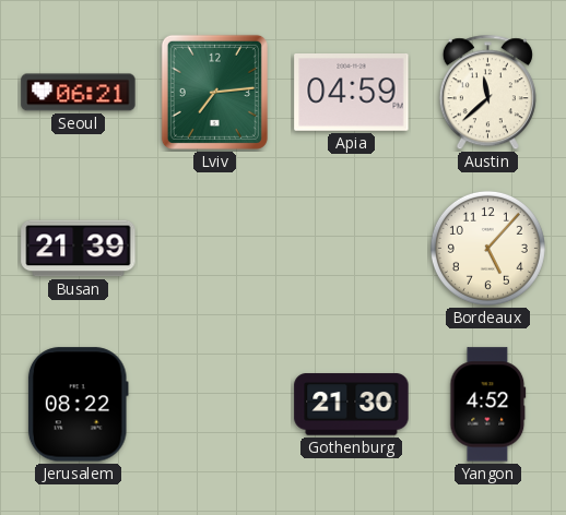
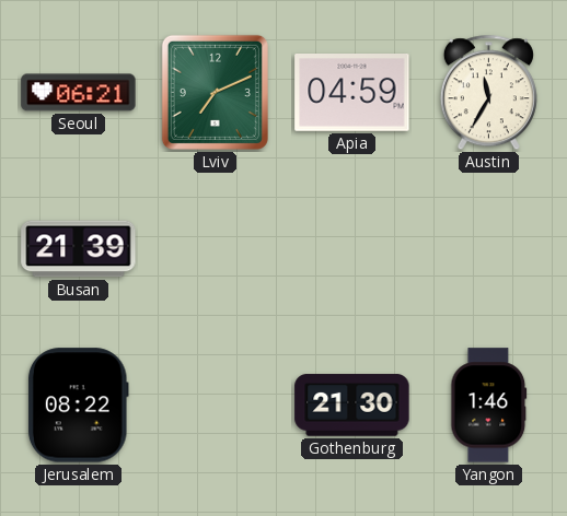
Lviv: 7:14 -> 7:11 (215, 92)
Austin: 11:38 -> 11:35 (488, 93)
Bordeaux: 5:07 -> none (487, 248)
Yangon: 4:52 -> 1:46 (489, 406)
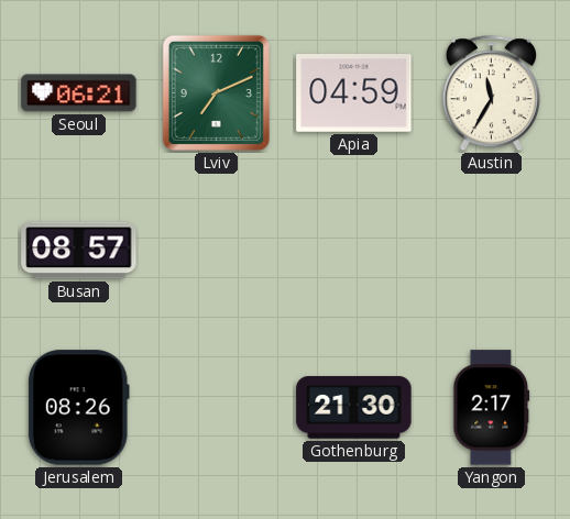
Busan: 21:39 -> 08:57 (79, 251)
Jerusalem: 08:22 -> 08:26 (78, 408)
Yangon: 1:46 -> 2:17 (492, 408)
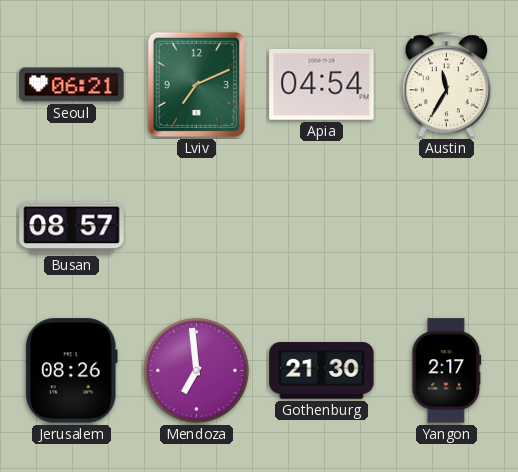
Apia: 04:59 -> 04:54 (322, 85)
Mendoza: none -> 6:59 (196, 370)
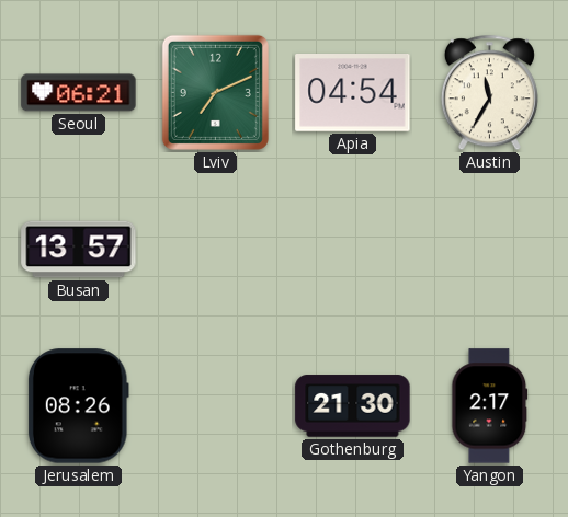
Busan: 08:57 -> 13:57 (79, 250)
Mendoza: 6:59 -> none (196, 370)
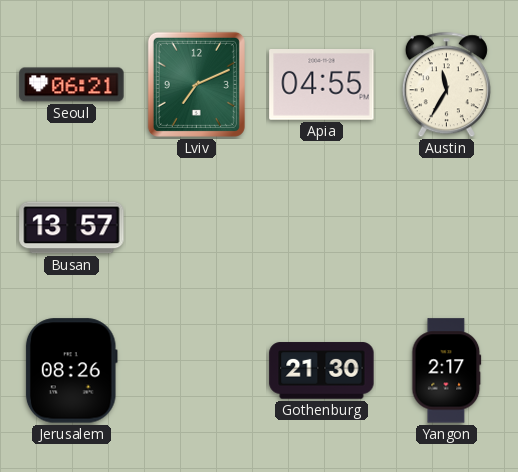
Apia: 04:54 -> 04:55 (322, 85)
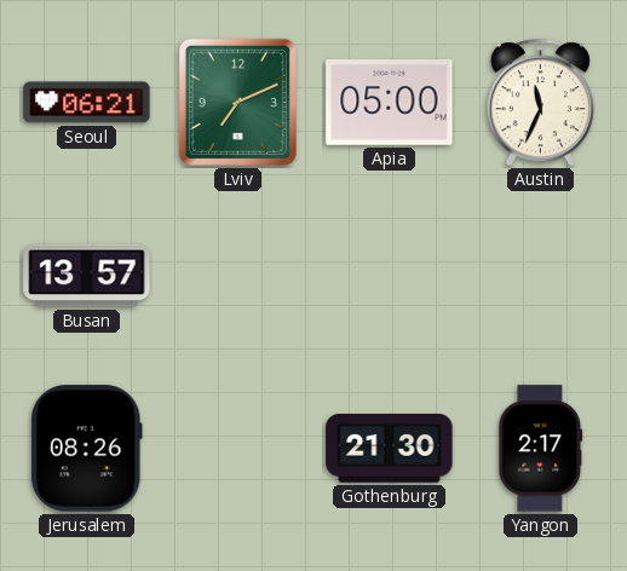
Apia: 04:55 -> 05:00 (390, 103)
Austin: 11:35 -> 11:34 (540, 103)
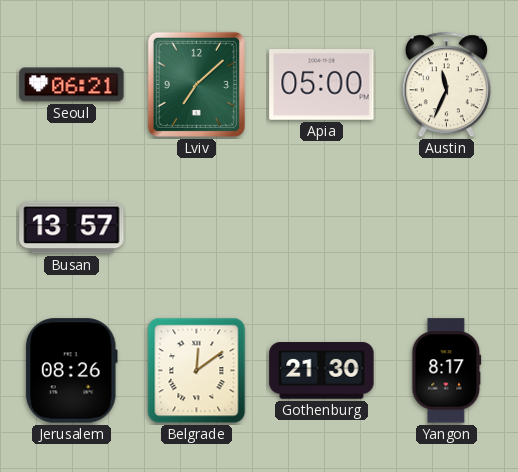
Lviv: 7:11 -> 7:08 (196, 84)
Belgrade: none -> 12:09 (197, 371)
Yangon: 2:17 -> 8:17 (447, 371)
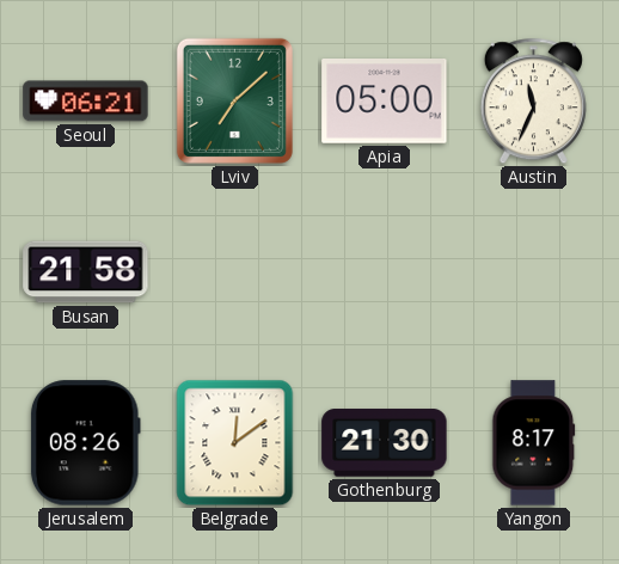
Busan: 13:57 -> 21:58 (86, 272)
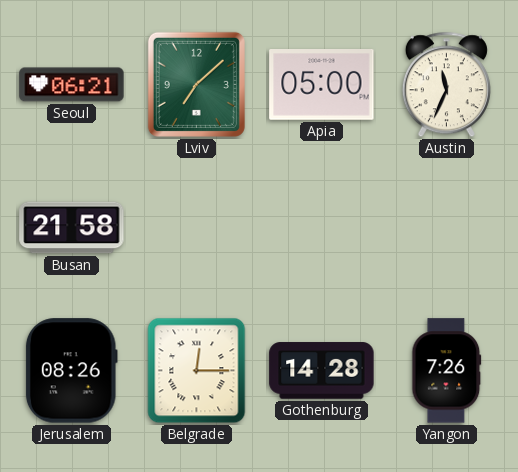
Belgrade: 12:09 -> 12:15 (197, 371)
Gothenburg: 21:30 -> 14:28 (322, 371)
Yangon: 8:17 -> 7:26 (447, 371)
